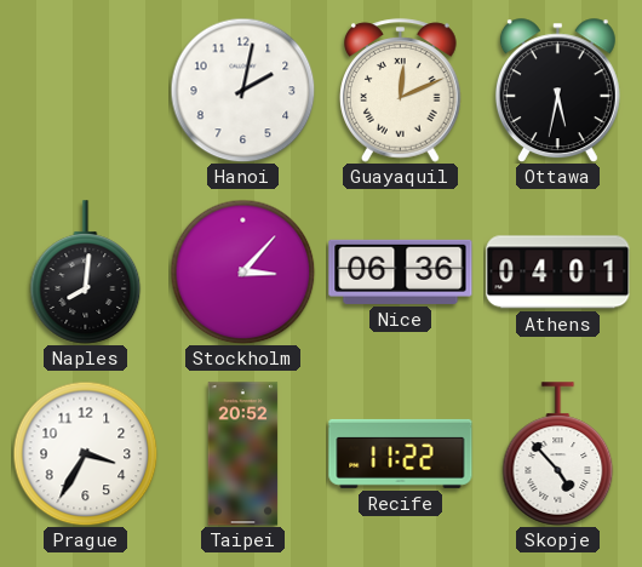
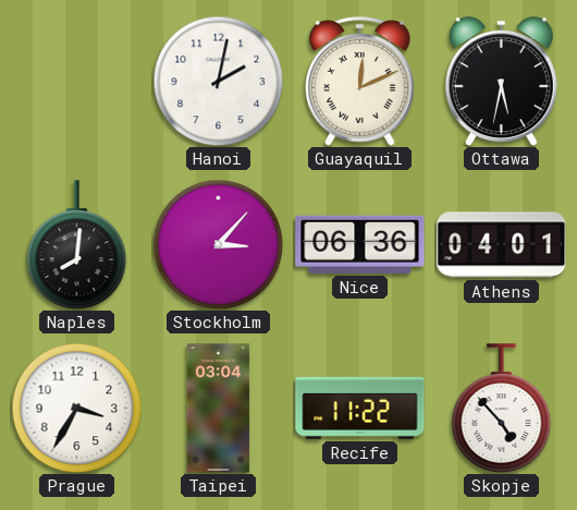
Taipei: 20:52 -> 03:04 (219, 409)
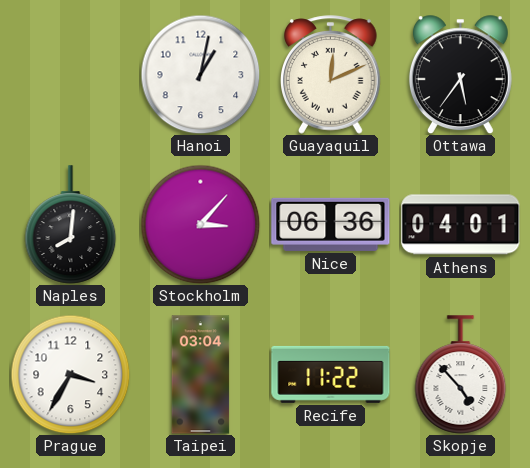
Hanoi: 2:02 -> 1:02 (200, 74)
Ottawa: 5:32 -> 5:36 (460, 75)
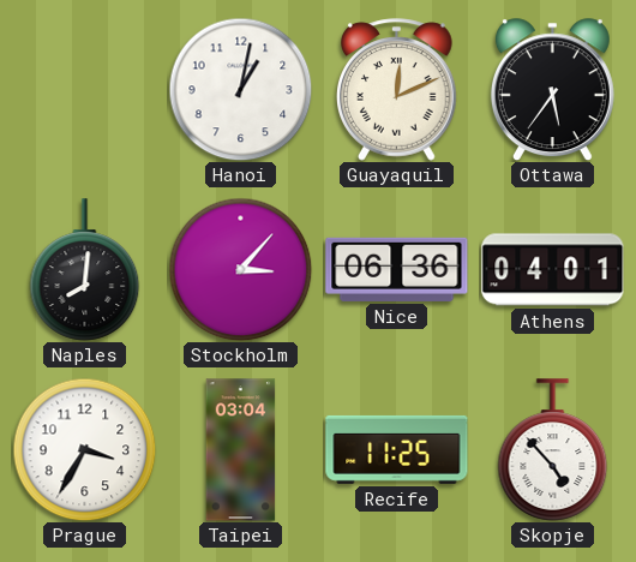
Recife: 11:22 -> 11:25 (397, 449)
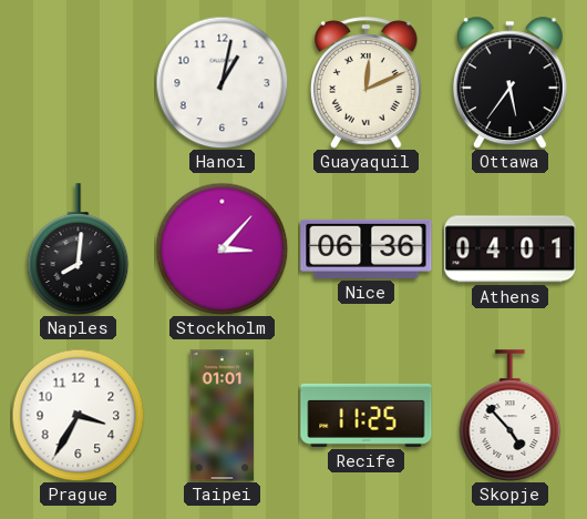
Taipei: 03:04 -> 01:01 (223, 416)
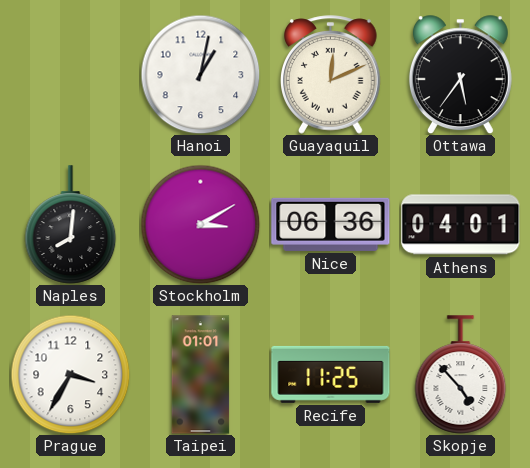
Stockholm: 3:07 -> 3:10 (200, 224)
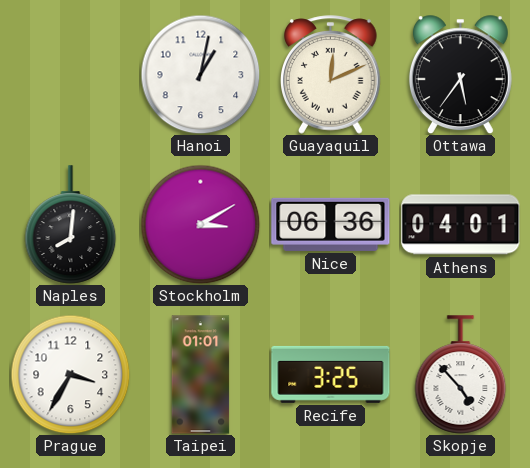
Recife: 11:25 -> 3:25 (331, 374)
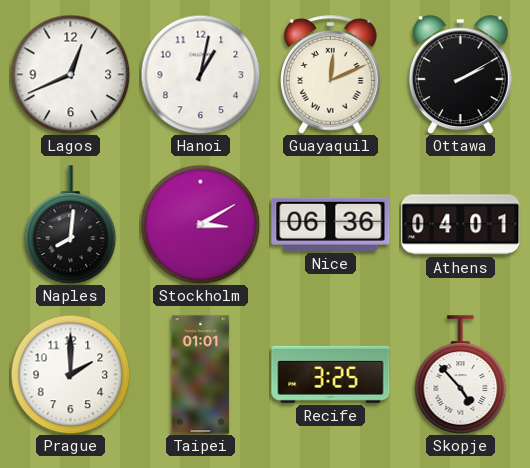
Lagos: none -> 12:41 (70, 74)
Ottawa: 5:36 -> 2:10 (460, 75)
Prague: 3:35 -> 2:00 (70, 374)
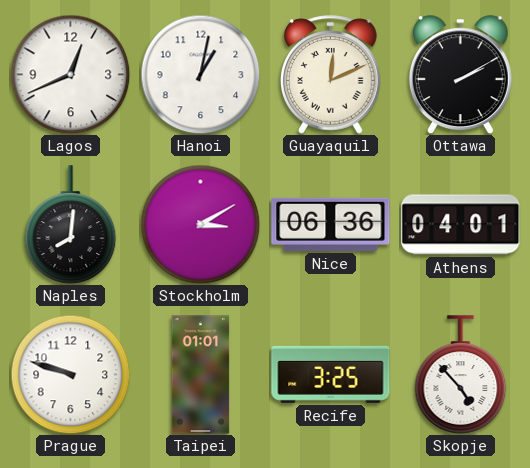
Prague: 2:00 -> 9:48 (70, 374)
